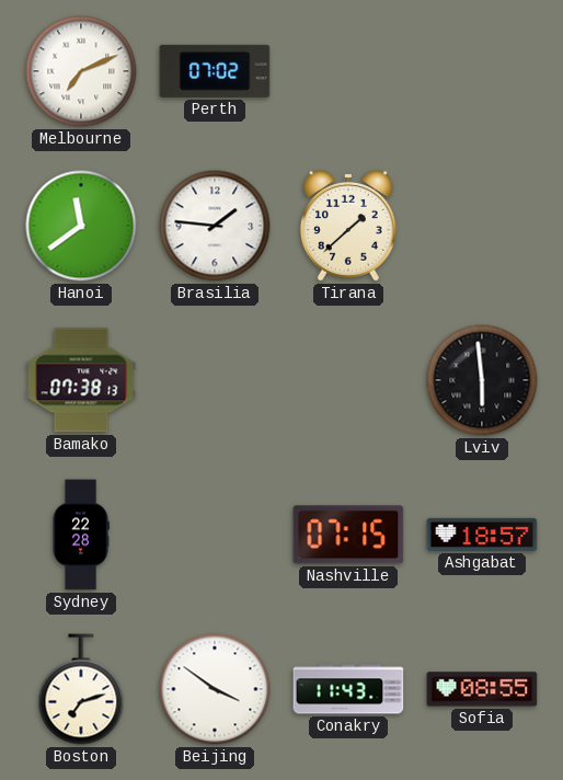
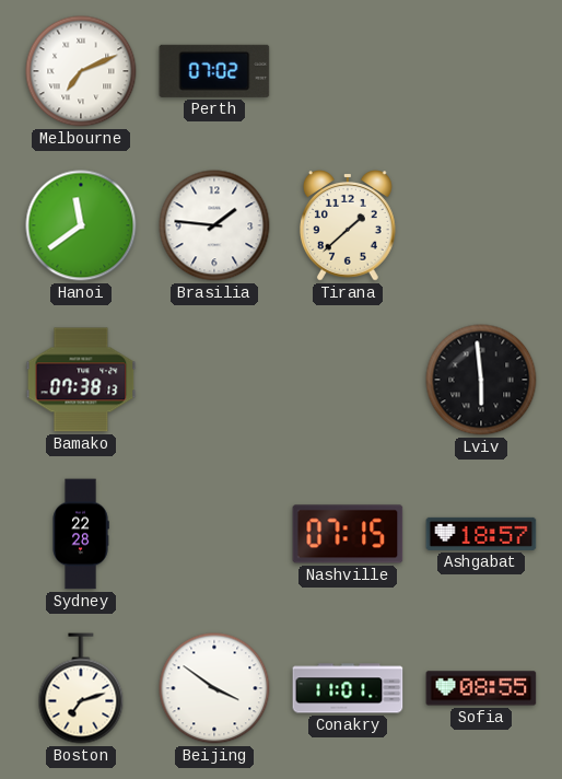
Conakry: 11:43 -> 11:01 (348, 688)
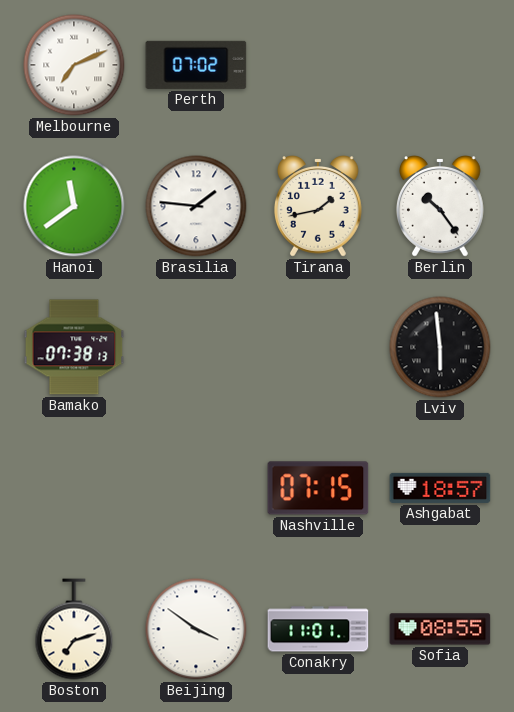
Tirana: 1:38 -> 1:43 (318, 207)
Berlin: none -> 10:24 (440, 207)
Sydney: 22:28 -> none (81, 534)
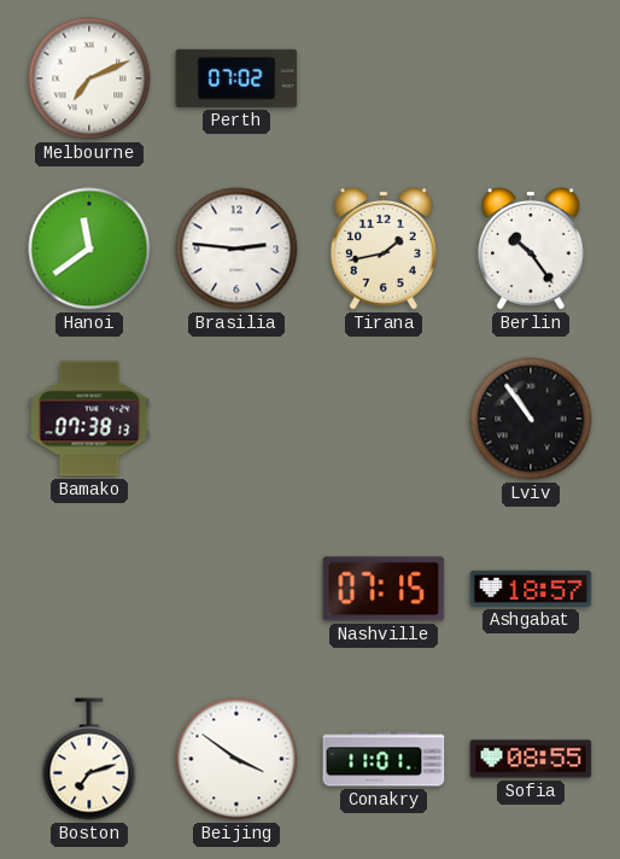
Brasilia: 1:46 -> 2:46 (236, 249)
Lviv: 5:59 -> 10:54 (531, 419)
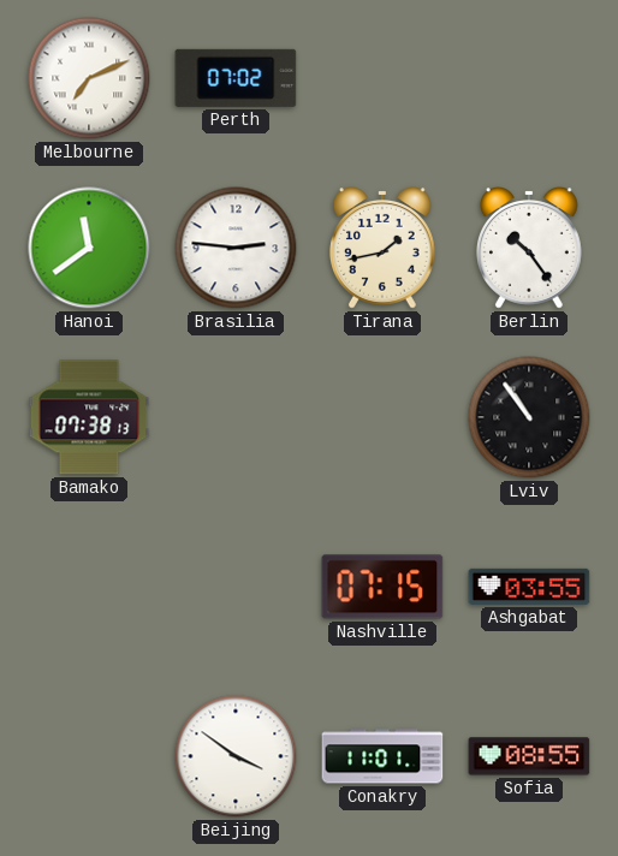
Ashgabat: 18:57 -> 03:55 (529, 587)
Boston: 7:12 -> none (89, 759)
